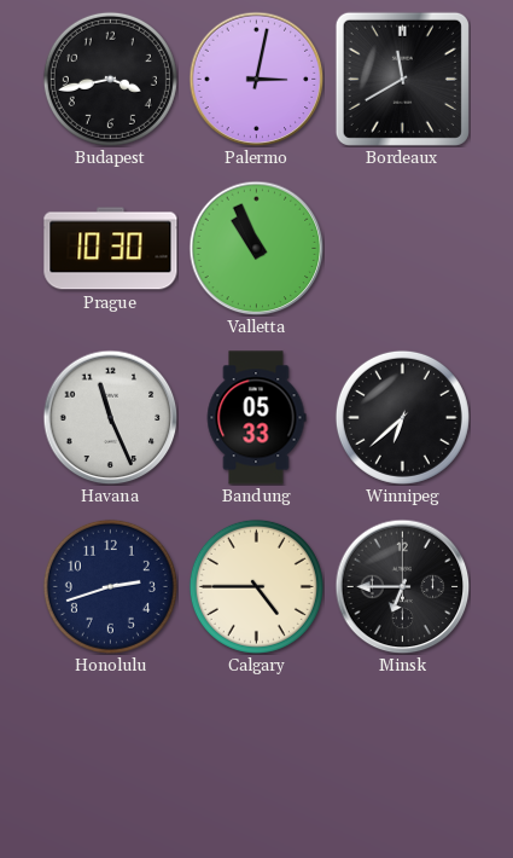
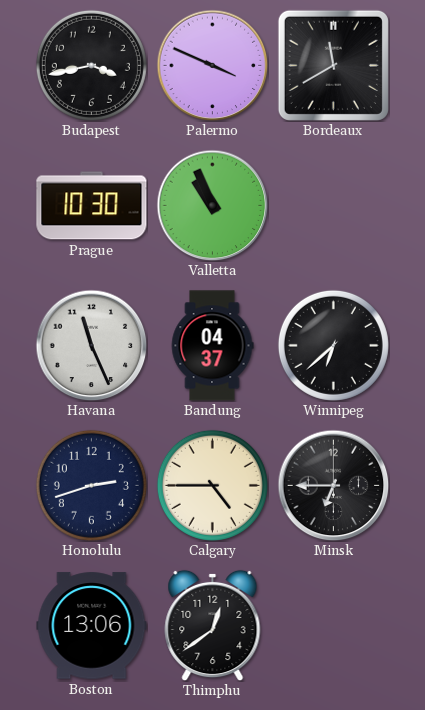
Palermo: 3:02 -> 3:49 (212, 65)
Bandung: 05:33 -> 04:37 (212, 346)
Boston: none -> 13:06 (92, 626)
Thimphu: none -> 12:39 (213, 625)
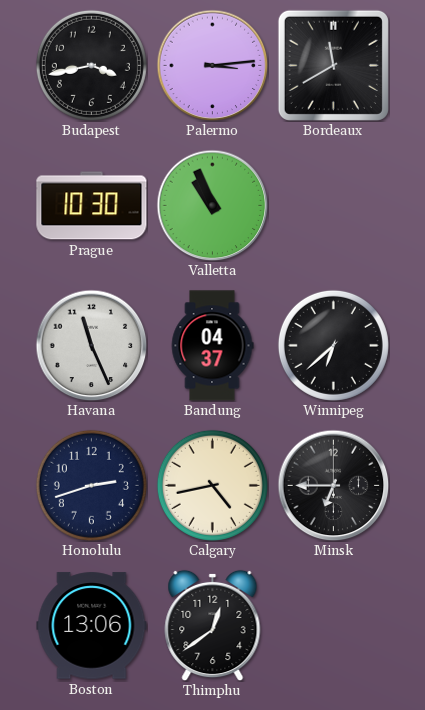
Palermo: 3:49 -> 3:14 (212, 65)
Calgary: 4:45 -> 4:43 (212, 485)
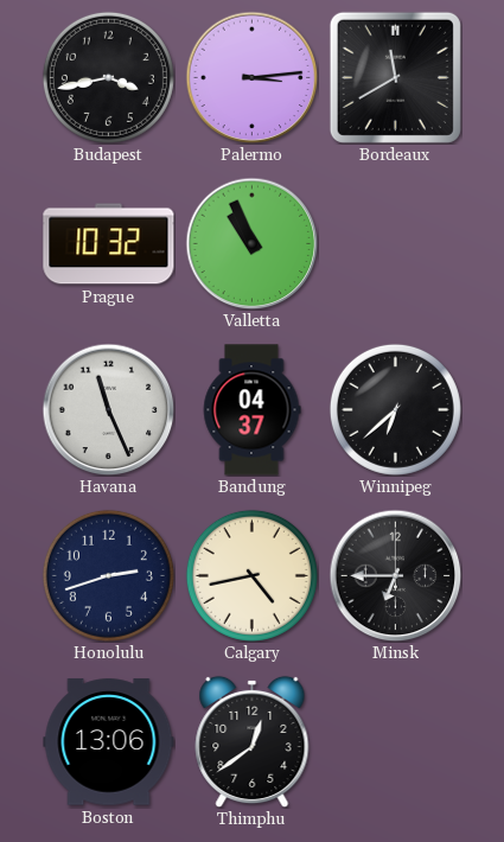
Prague: 10:30 -> 10:32 (109, 244)
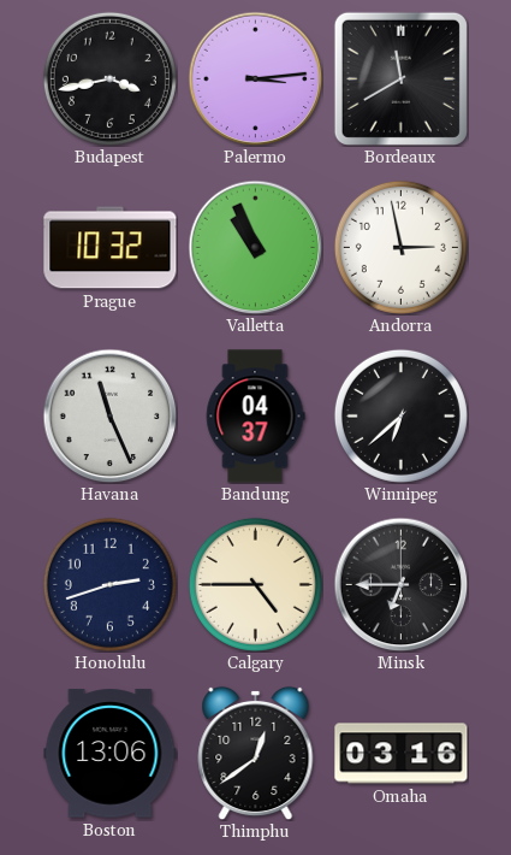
Andorra: none -> 2:58 (400, 247)
Calgary: 4:43 -> 4:45 (255, 584)
Omaha: none -> 03:16 (402, 754)
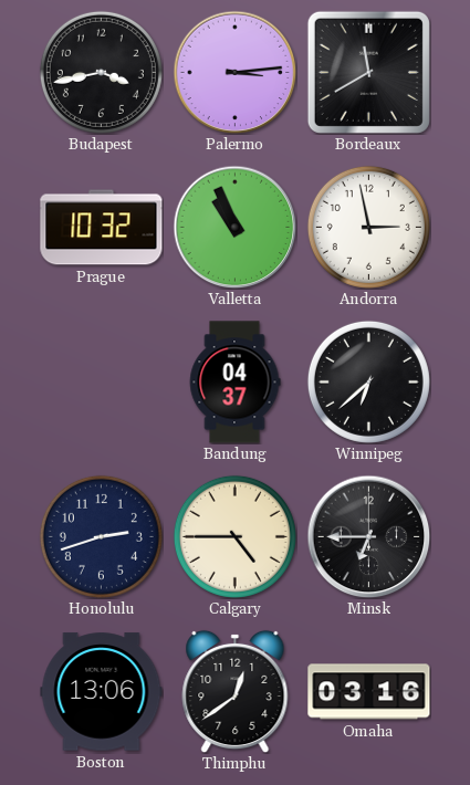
Havana: 11:26 -> none (109, 415)
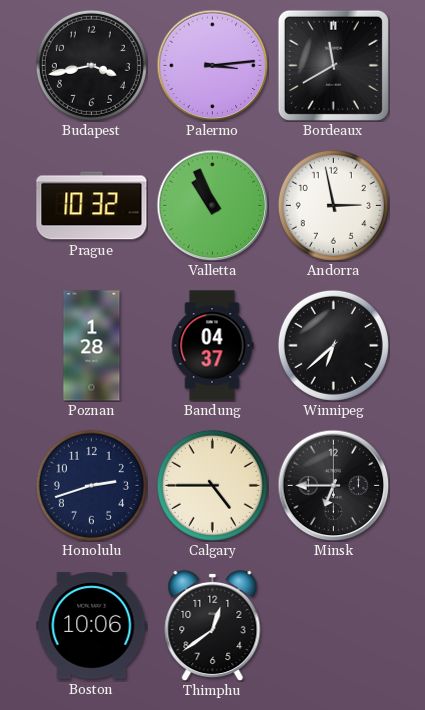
Poznan: none -> 1:28 (92, 346)
Boston: 13:06 -> 10:06 (92, 626)
Omaha: 03:16 -> none (369, 692)
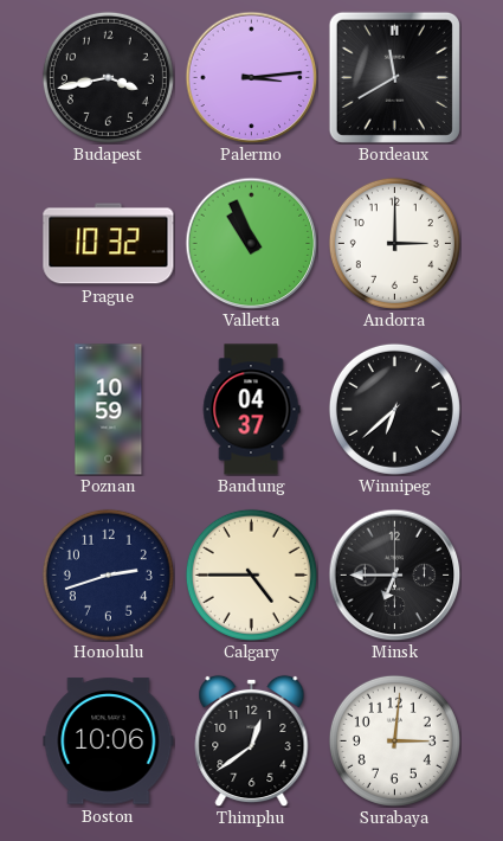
Andorra: 2:58 -> 3:00 (394, 243)
Poznan: 1:28 -> 10:59 (109, 410)
Surabaya: none -> 3:01 (394, 740)
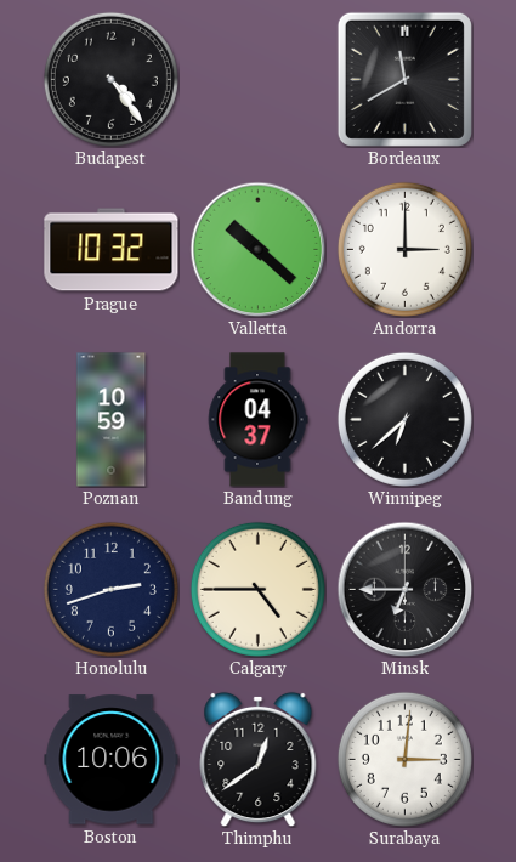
Budapest: 3:43 -> 4:24 (110, 79)
Palermo: 3:14 -> none (251, 77)
Valletta: 10:56 -> 10:22 (257, 249)
